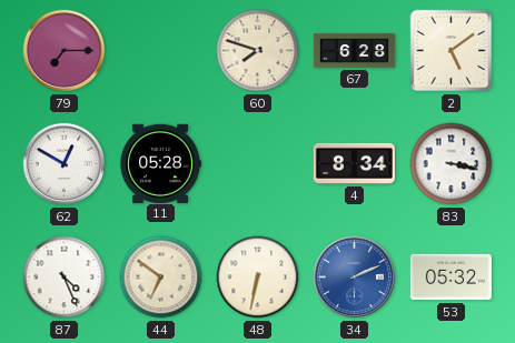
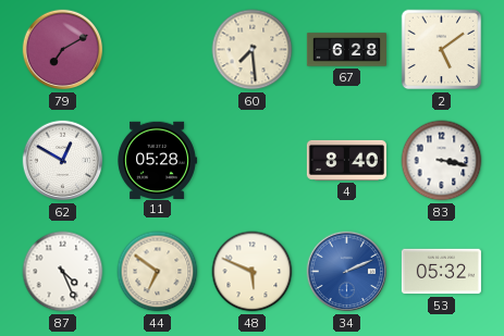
79: 7:15 -> 7:10 (63, 50)
60: 7:48 -> 7:29 (253, 50)
4: 8:34 -> 8:40 (346, 160)
48: 6:32 -> 5:49 (253, 272)
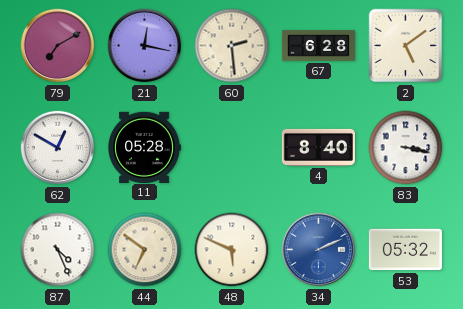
21: none -> 12:17 (145, 46)
60: 7:29 -> 2:29 (232, 46)
